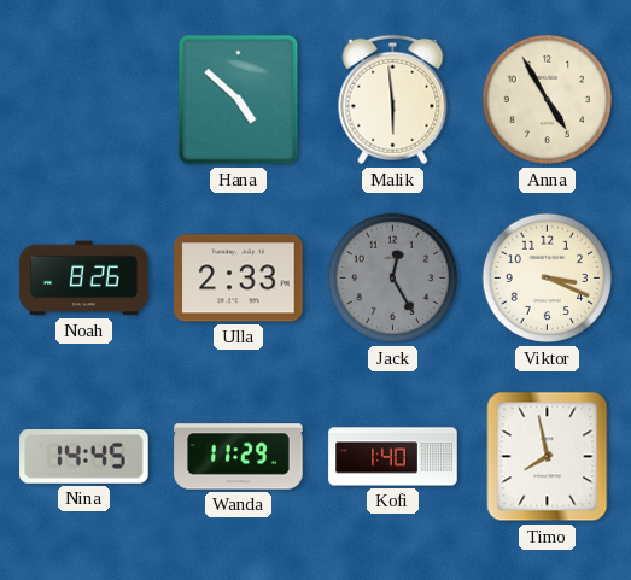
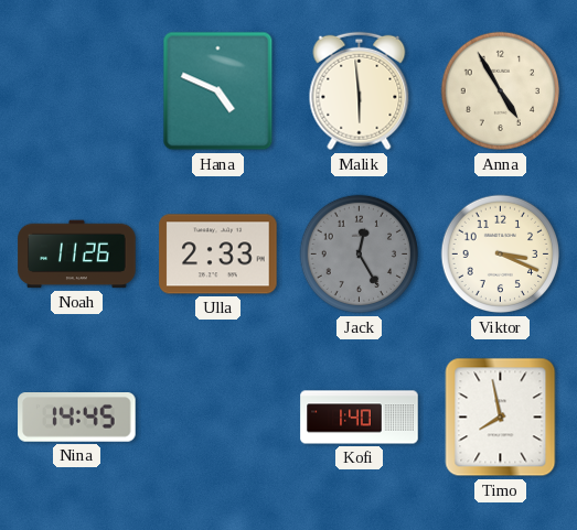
Hana: 4:52 -> 4:49 (218, 91)
Noah: 8:26 -> 11:26 (77, 255)
Wanda: 11:29 -> none (239, 457)
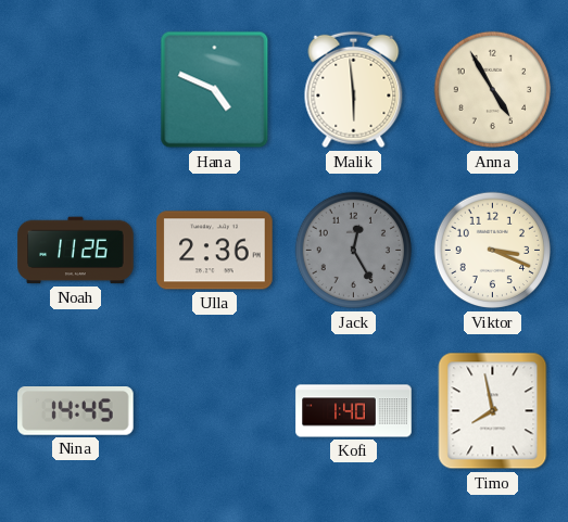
Ulla: 2:33 -> 2:36 (215, 251)
